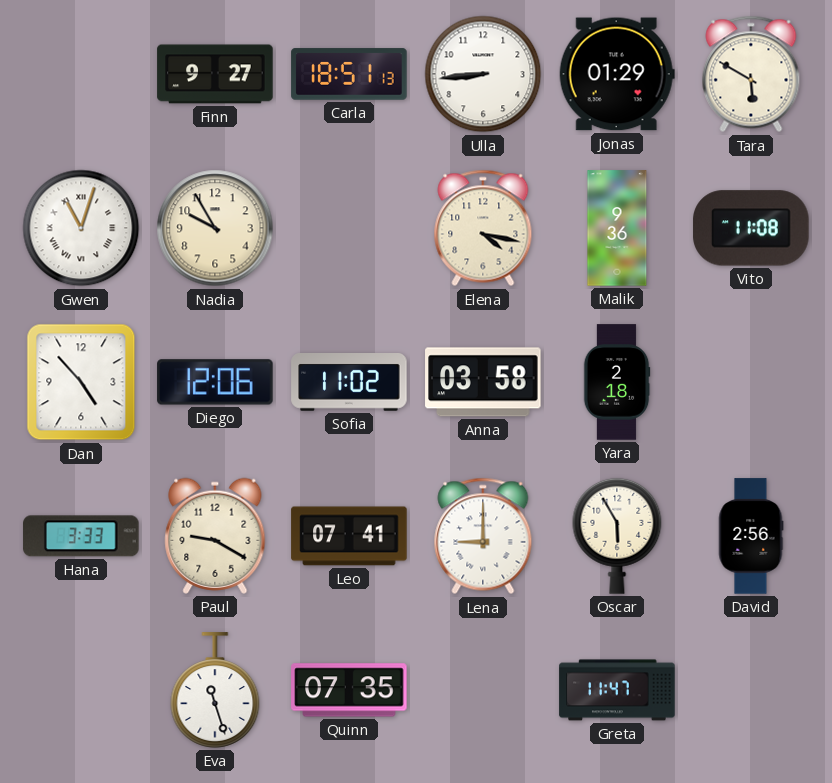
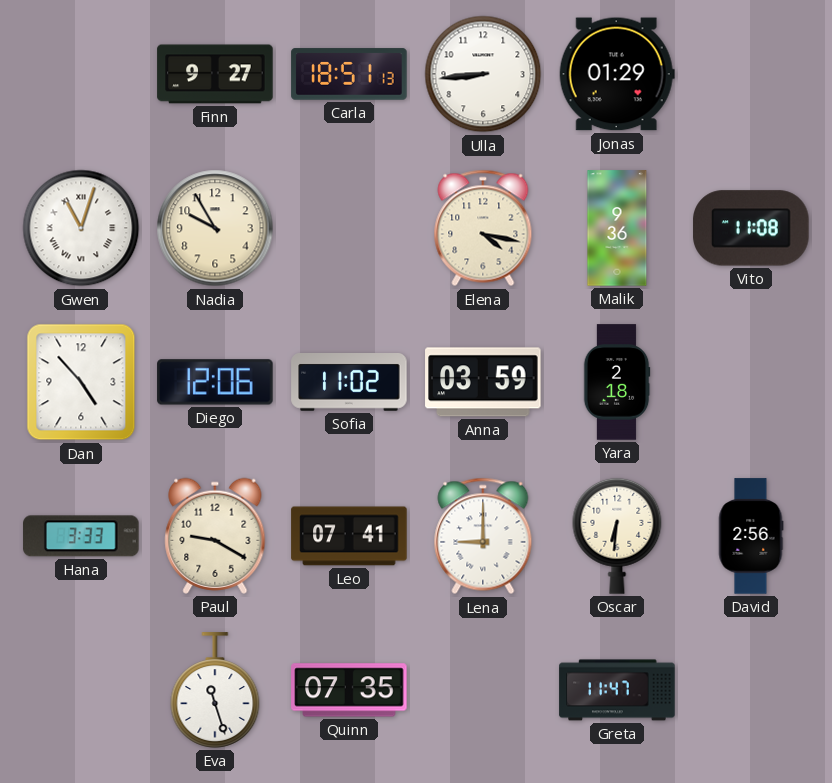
Tara: 5:50 -> none (751, 74)
Anna: 03:58 -> 03:59 (483, 382)
Oscar: 5:55 -> 6:31 (617, 536)
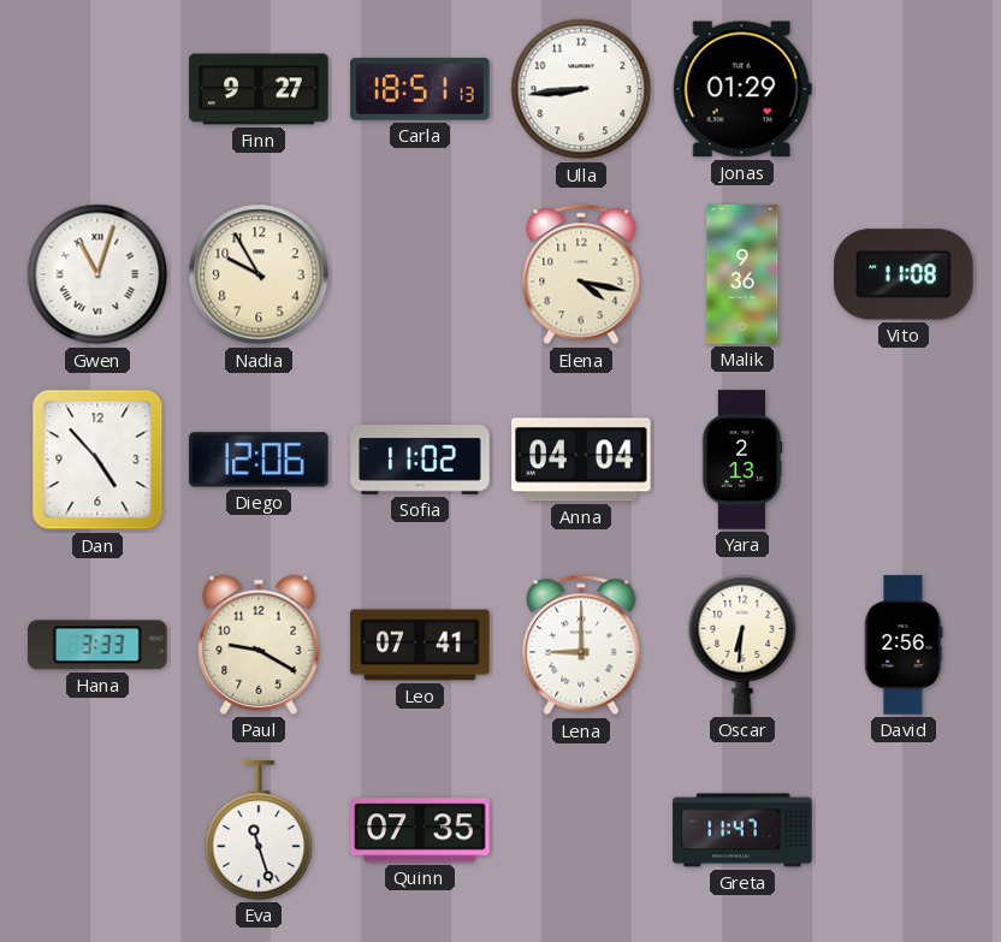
Anna: 03:59 -> 04:04 (581, 460)
Yara: 2:18 -> 2:13 (742, 460)
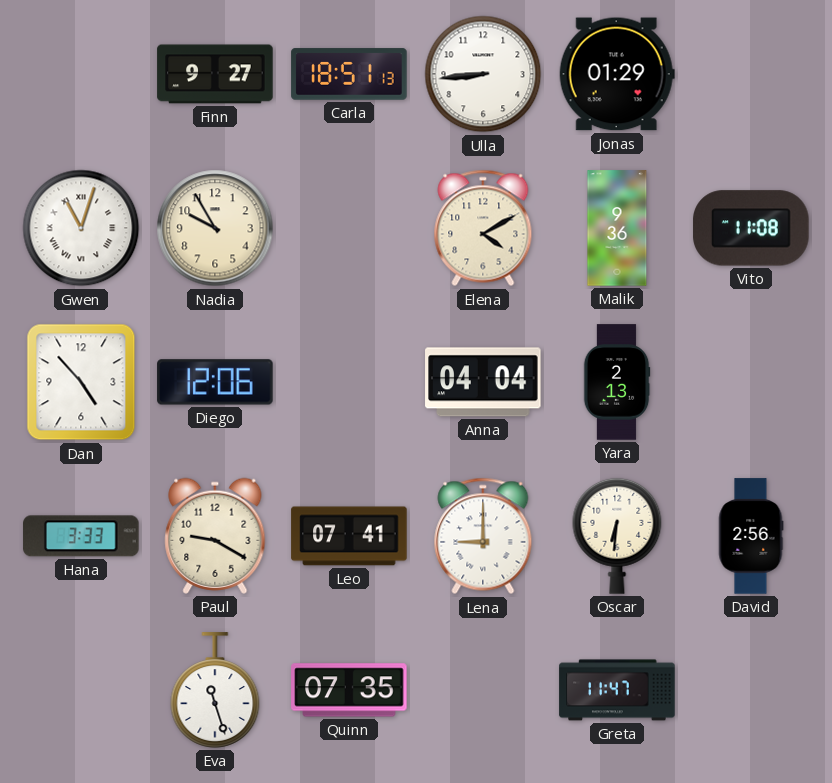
Elena: 4:17 -> 4:10 (483, 228)
Sofia: 11:02 -> none (420, 461)
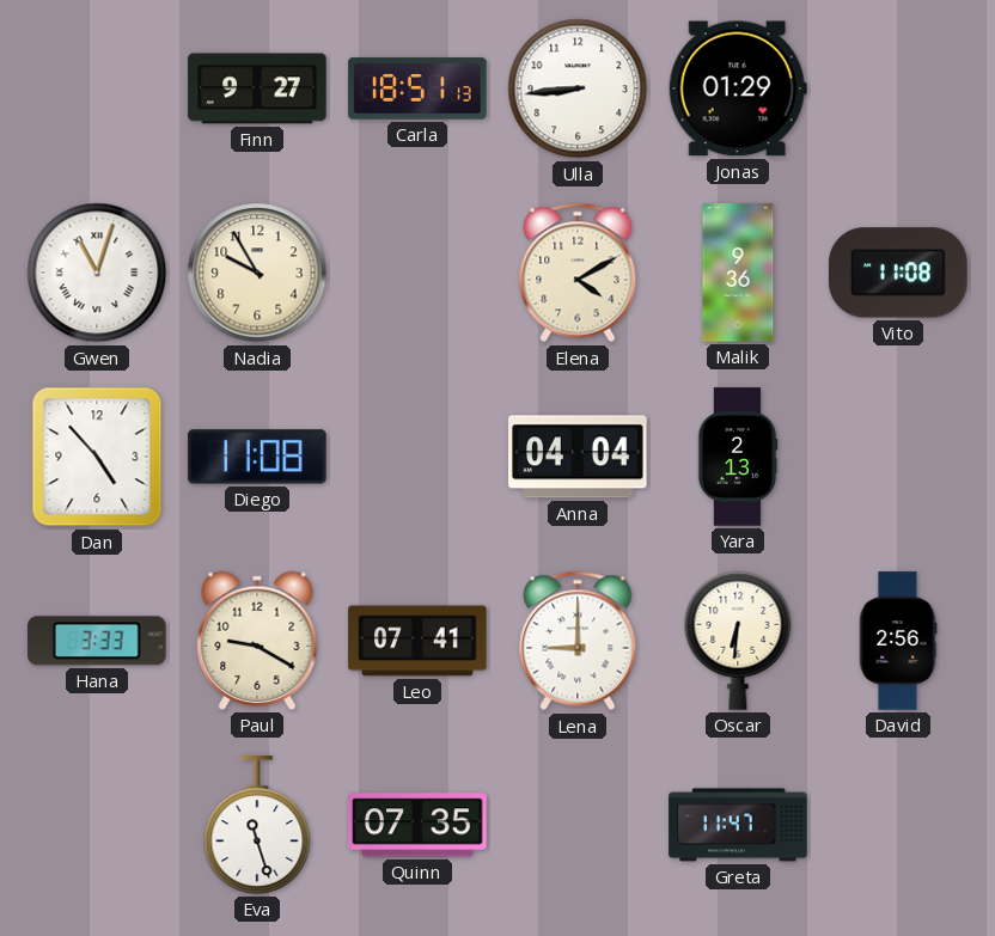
Diego: 12:06 -> 11:08 (257, 457)
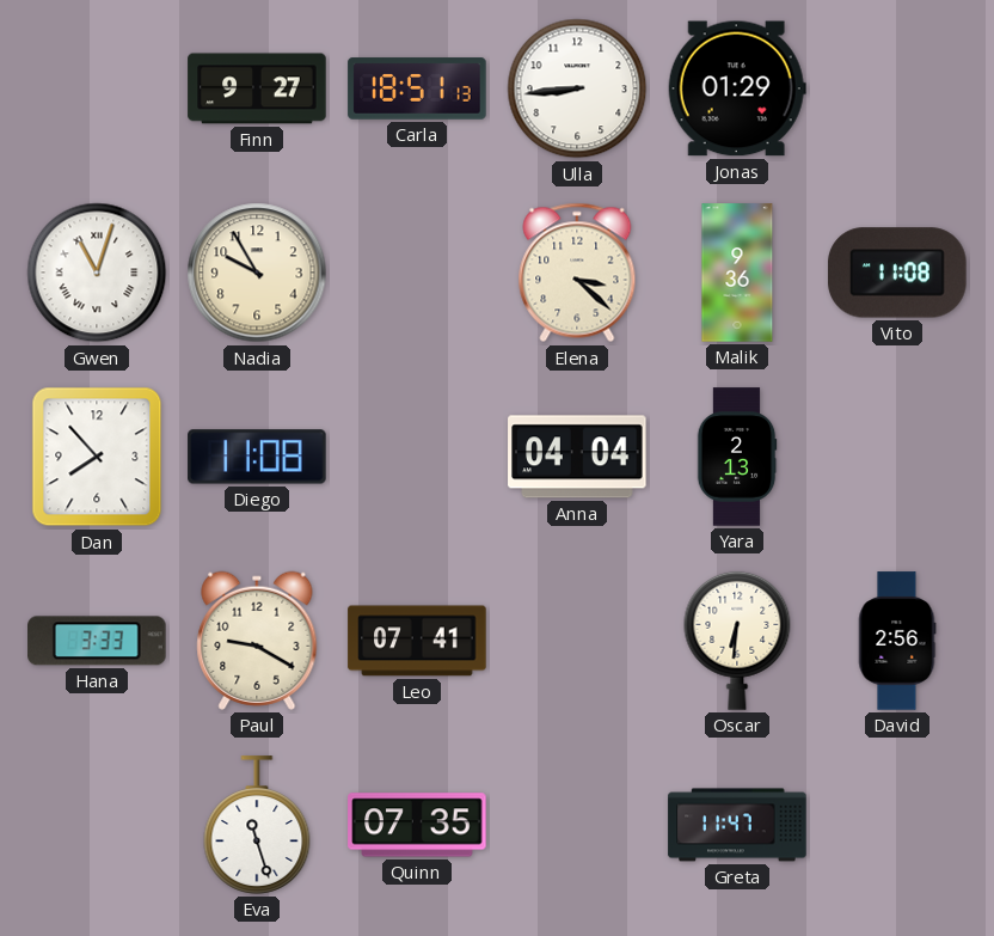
Elena: 4:10 -> 3:22 (577, 273)
Dan: 4:53 -> 7:53 (97, 457)
Lena: 9:00 -> none (578, 641)
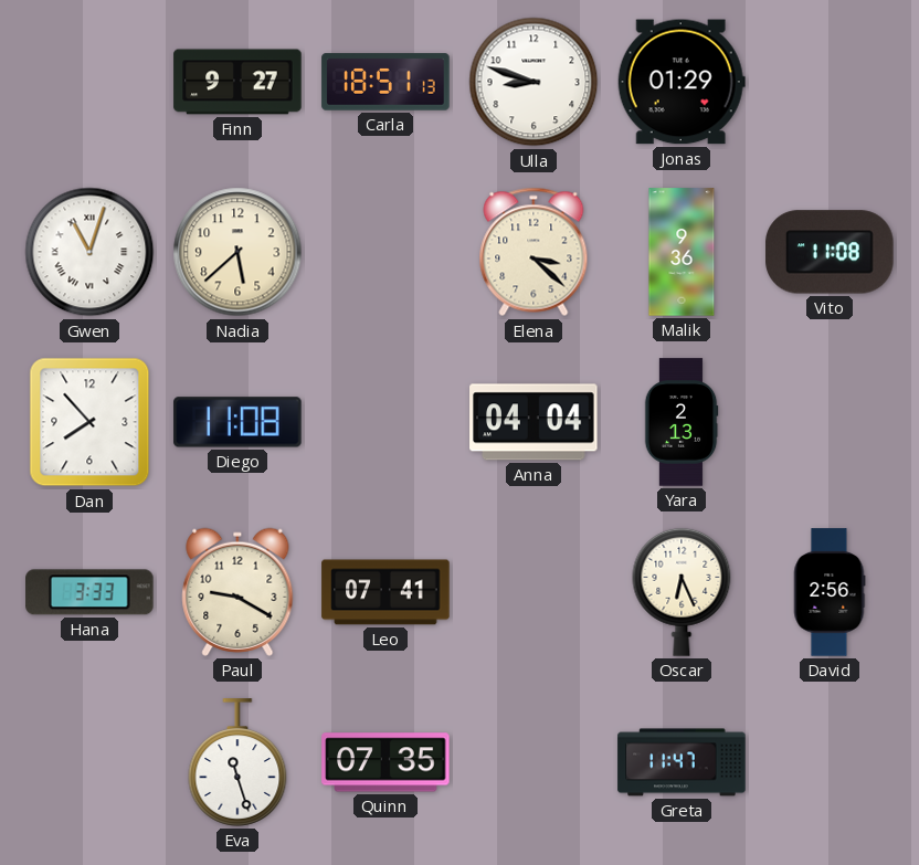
Ulla: 8:44 -> 8:48 (534, 82)
Nadia: 9:55 -> 5:38 (237, 252)
Oscar: 6:31 -> 6:26 (682, 592)
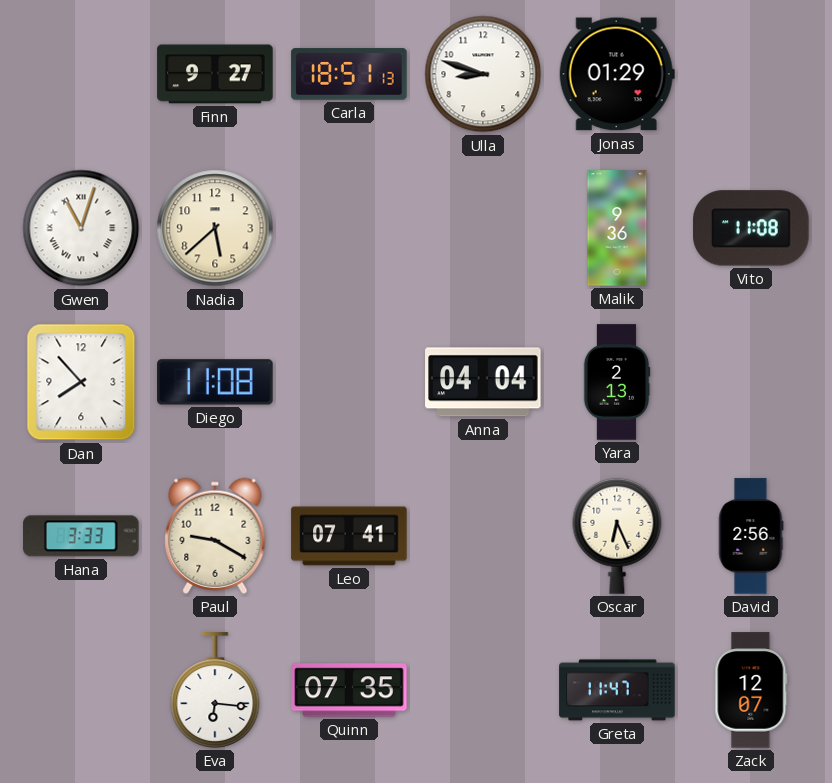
Elena: 3:22 -> none (534, 252)
Eva: 11:27 -> 6:16 (215, 690)
Zack: none -> 12:07 (751, 690)
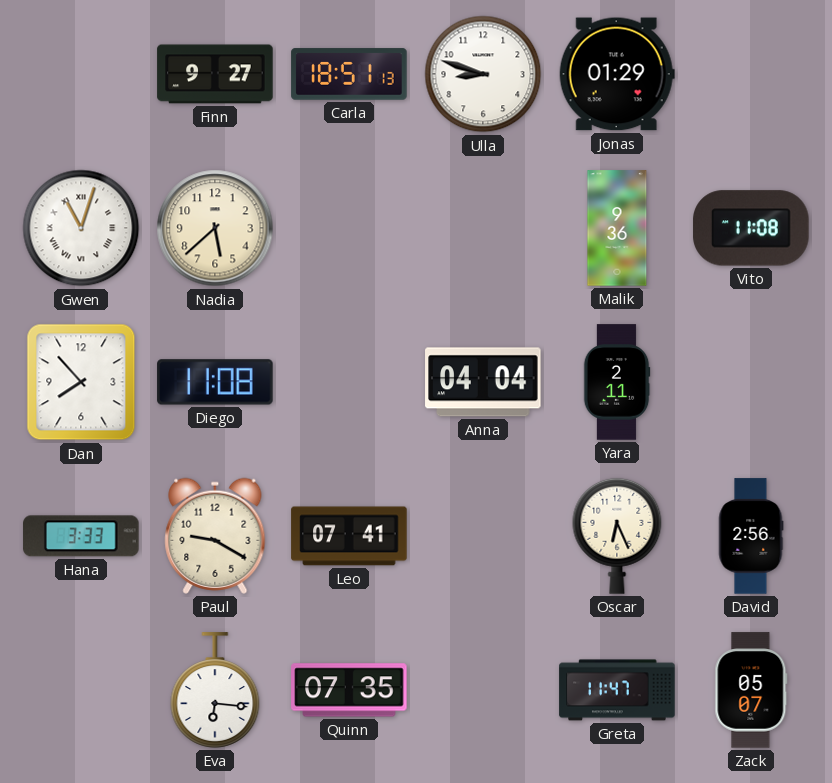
Yara: 2:13 -> 2:11 (617, 382)
Zack: 12:07 -> 05:07 (751, 690)
